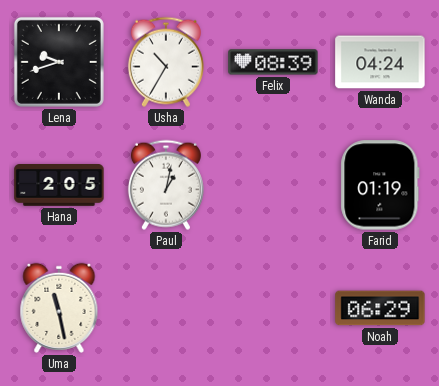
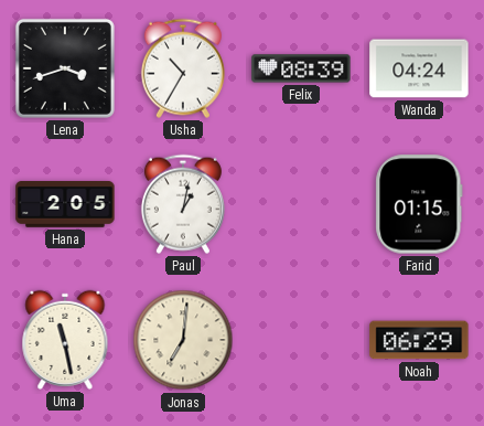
Lena: 9:42 -> 3:42 (65, 68)
Farid: 01:19 -> 01:15 (419, 204)
Jonas: none -> 7:01 (183, 340)
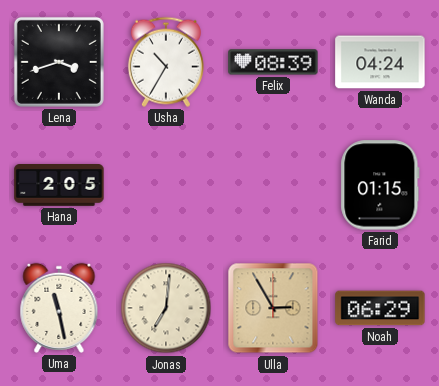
Paul: 1:02 -> none (183, 204)
Ulla: none -> 2:55 (273, 308)
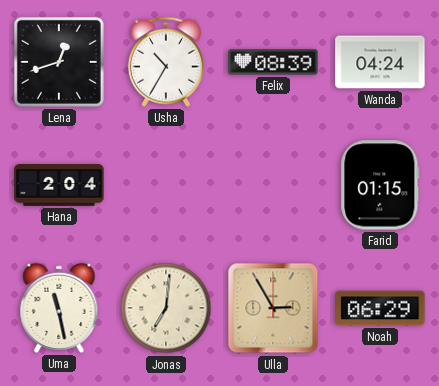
Lena: 3:42 -> 12:42 (59, 62)
Hana: 2:05 -> 2:04 (59, 186)
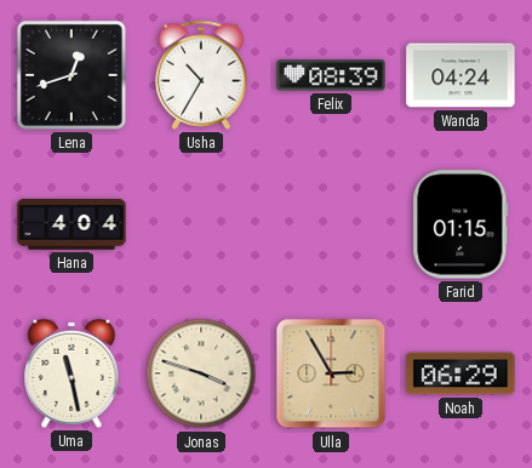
Hana: 2:04 -> 4:04 (71, 226)
Jonas: 7:01 -> 3:48 (201, 373)
